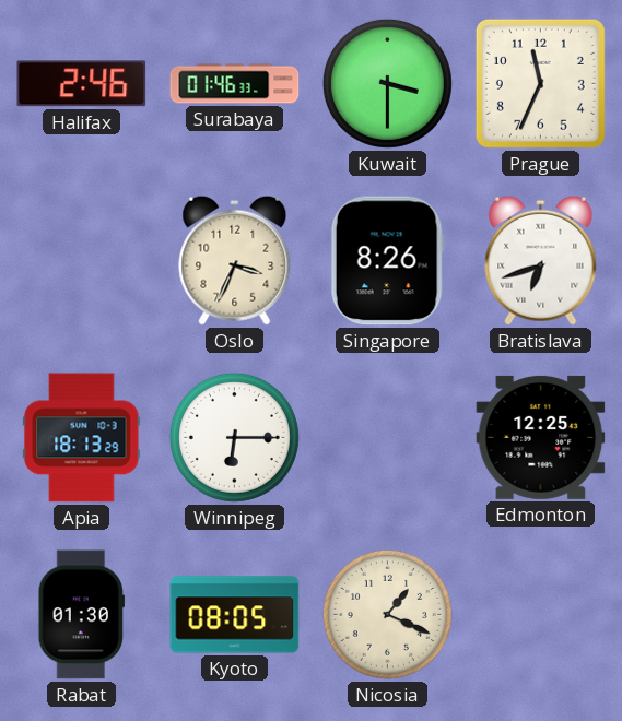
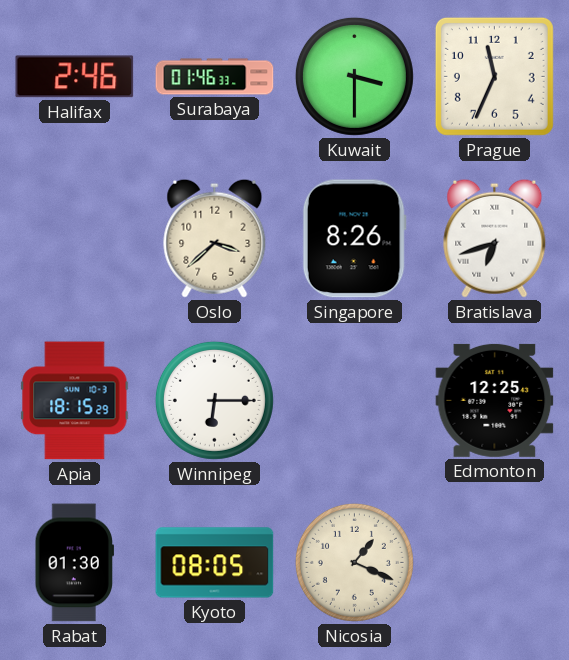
Oslo: 3:34 -> 3:38 (215, 238)
Apia: 18:13 -> 18:15 (75, 401)
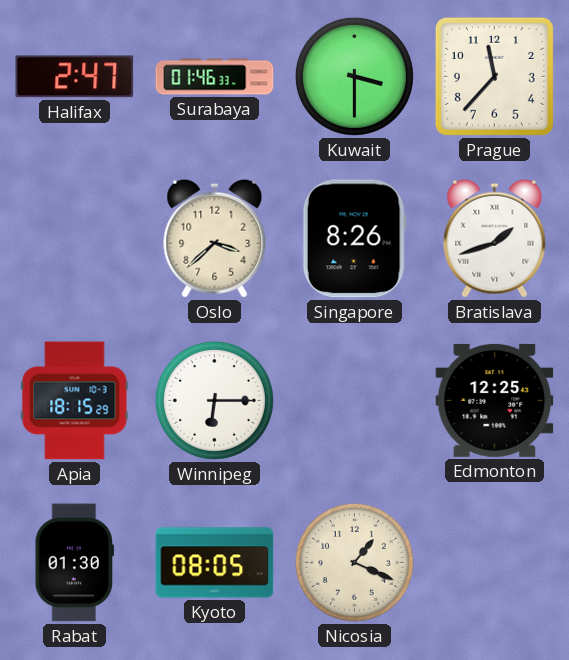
Halifax: 2:46 -> 2:47 (75, 77)
Prague: 11:34 -> 11:37 (494, 76)
Bratislava: 6:42 -> 1:42 (495, 238)
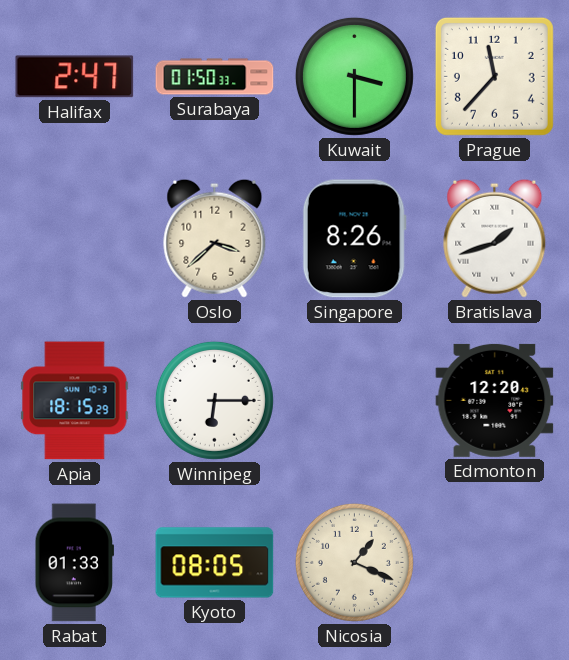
Surabaya: 01:46 -> 01:50 (215, 77)
Edmonton: 12:25 -> 12:20 (495, 400)
Rabat: 01:30 -> 01:33 (74, 563)
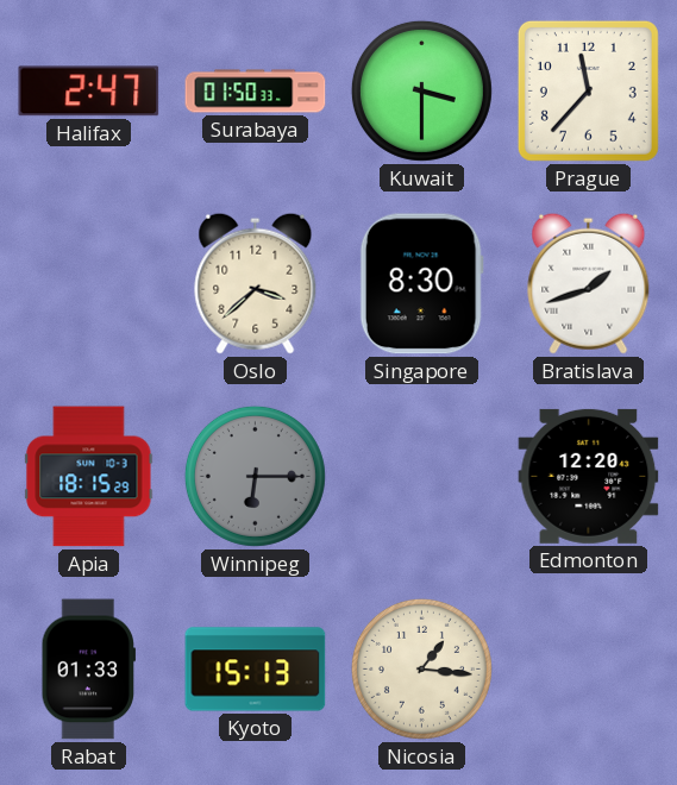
Singapore: 8:26 -> 8:30 (421, 284)
Winnipeg dial: white -> grey (255, 476)
Kyoto: 08:05 -> 15:13 (256, 670)
Nicosia: 1:19 -> 1:16 (421, 668)
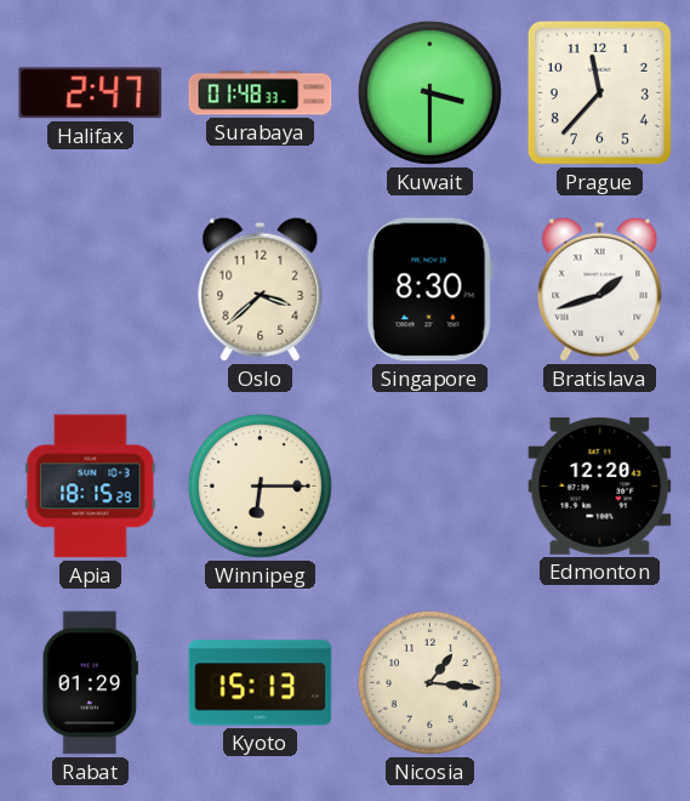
Surabaya: 01:50 -> 01:48 (261, 93)
Winnipeg dial: grey -> cream (260, 485)
Rabat: 01:33 -> 01:29 (90, 683)
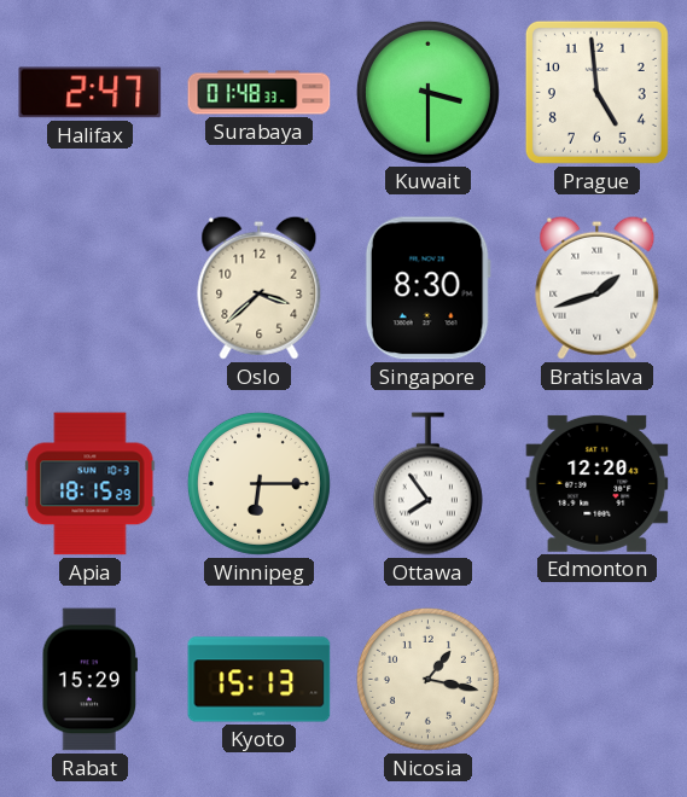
Prague: 11:37 -> 4:59 (596, 92)
Ottawa: none -> 7:54 (427, 484)
Rabat: 01:29 -> 15:29 (89, 680)
Nicosia: 1:16 -> 1:17 (427, 679)
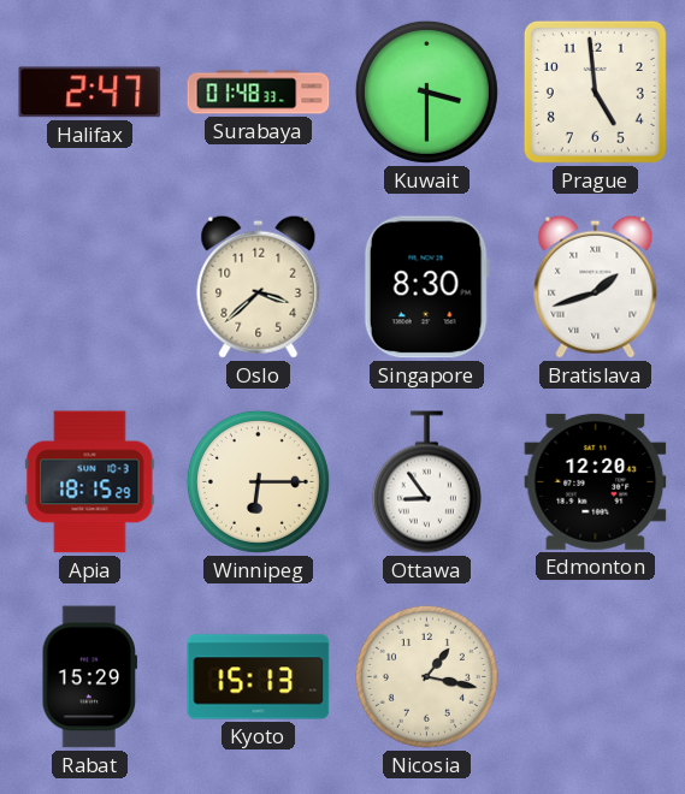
Ottawa: 7:54 -> 8:54 (426, 482)
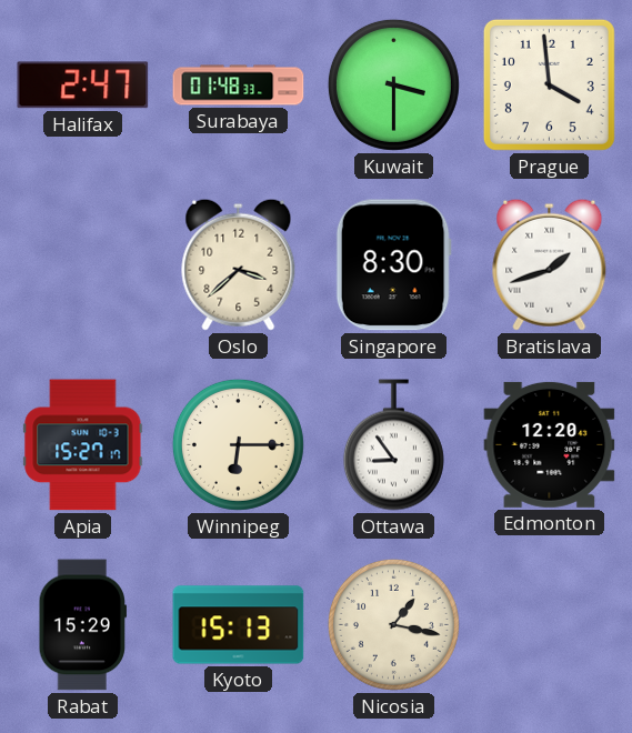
Prague: 4:59 -> 3:59 (549, 84)
Apia: 18:15 -> 15:27 (83, 445)
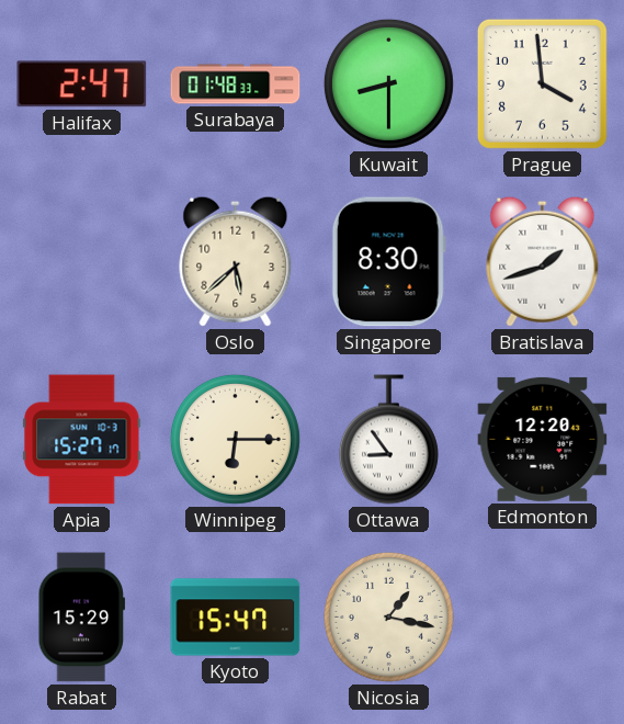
Kuwait: 3:30 -> 8:30 (388, 83)
Oslo: 3:38 -> 5:38 (236, 261)
Kyoto: 15:13 -> 15:47 (236, 618)
